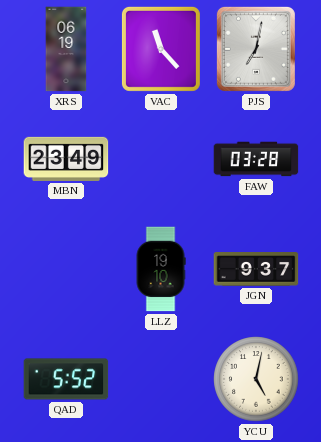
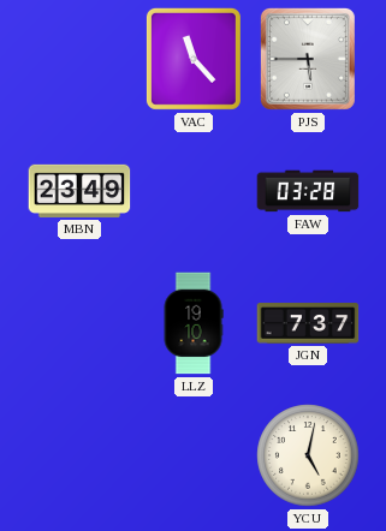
XRS: 06:19 -> none (66, 49)
PJS: 7:02 -> 5:45 (308, 59)
JGN: 9:37 -> 7:37 (308, 323)
QAD: 5:52 -> none (66, 379)
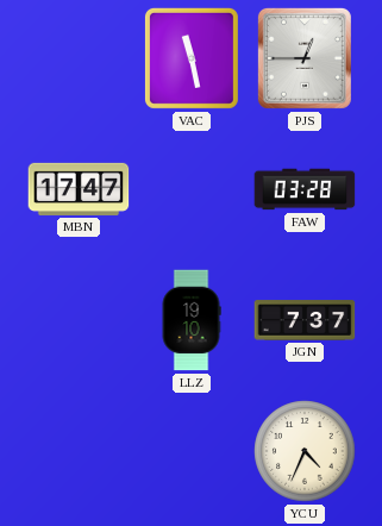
VAC: 11:23 -> 11:28 (192, 58)
PJS: 5:45 -> 12:45 (305, 58)
MBN: 23:49 -> 17:47 (79, 189)
YCU: 5:02 -> 4:34 (305, 451)
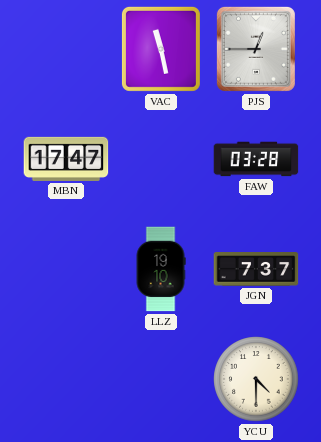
YCU: 4:34 -> 4:30 (256, 379)
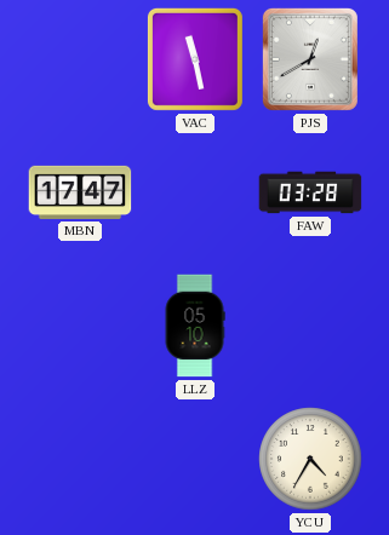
PJS: 12:45 -> 12:40 (310, 59)
LLZ: 19:10 -> 05:10 (195, 326)
JGN: 7:37 -> none (256, 269)
YCU: 4:30 -> 4:35 (310, 459)
